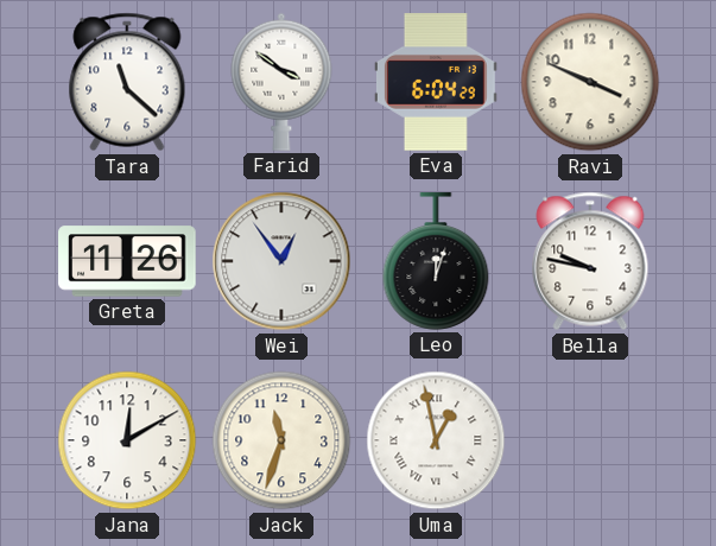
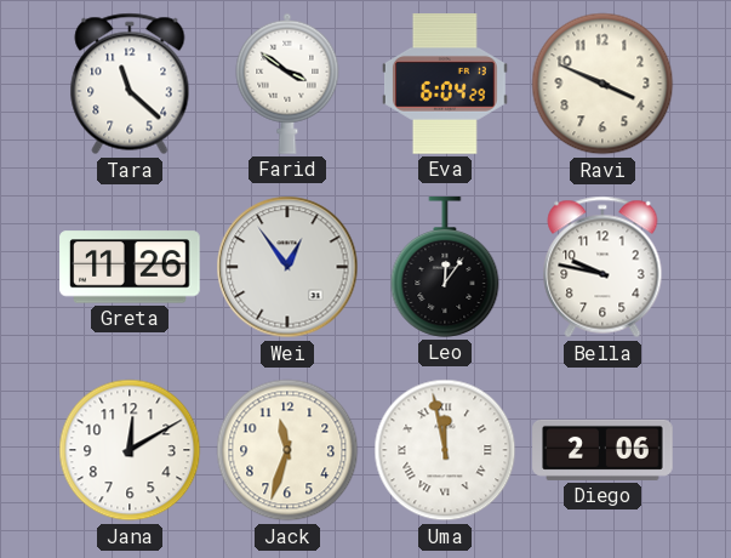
Leo: 12:03 -> 12:06 (445, 267)
Uma: 12:58 -> 11:58 (445, 450)
Diego: none -> 2:06 (602, 450)
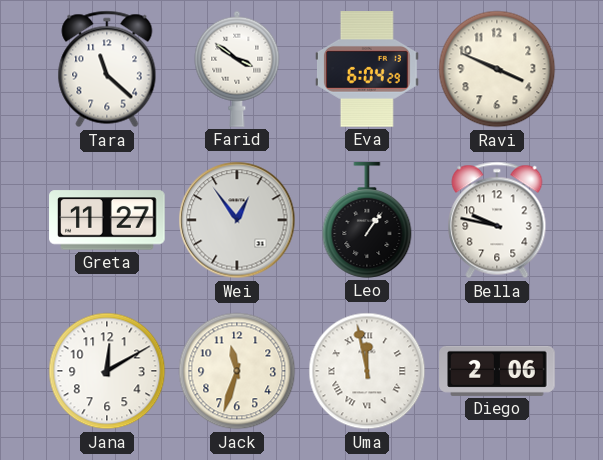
Greta: 11:26 -> 11:27 (107, 220)
Leo: 12:06 -> 1:06 (367, 220)
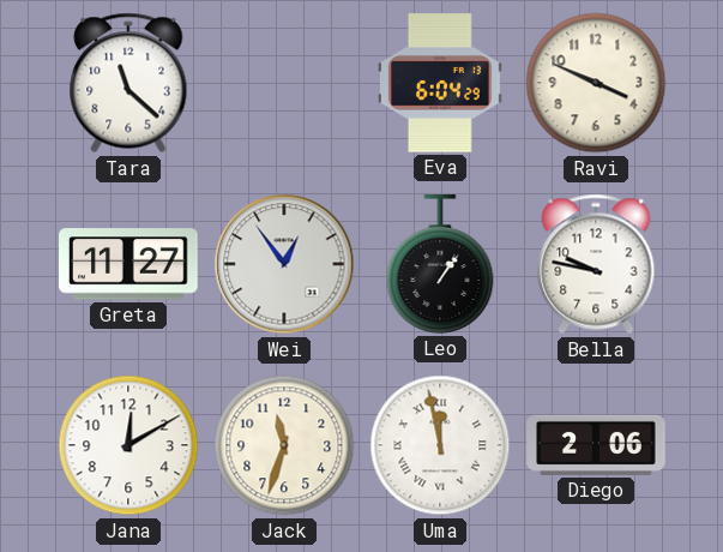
Farid: 3:51 -> none (237, 69)
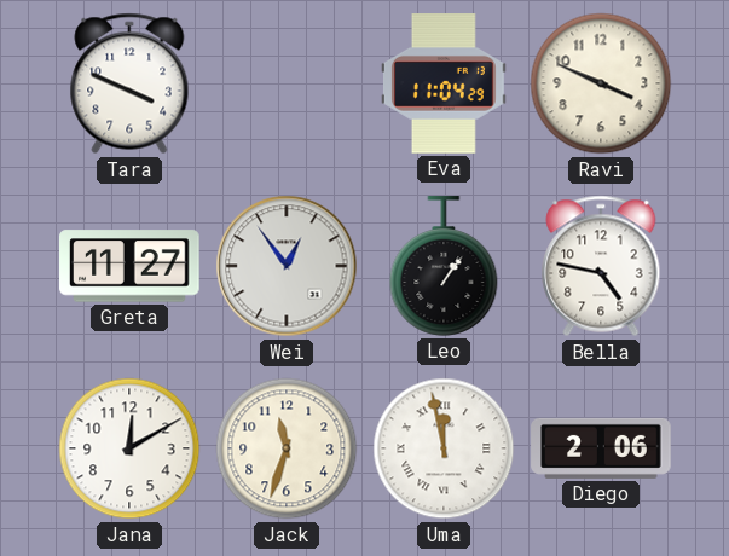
Tara: 11:22 -> 3:49 (129, 83)
Eva: 6:04 -> 11:04 (445, 83)
Bella: 9:47 -> 4:47 (601, 266)
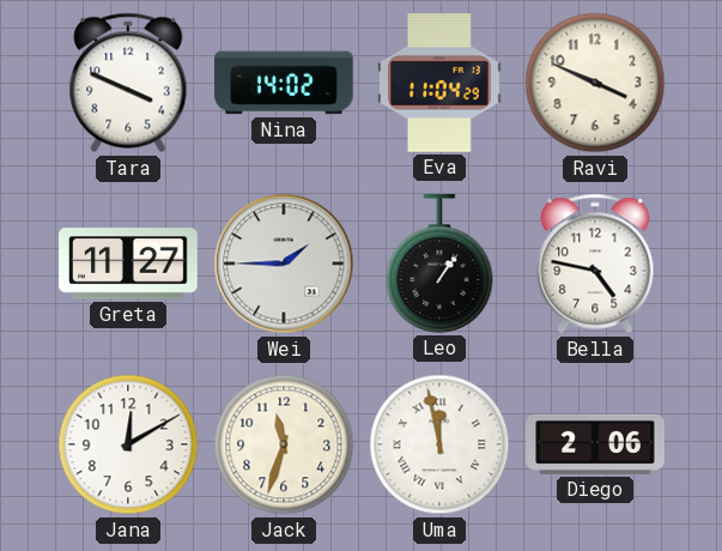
Nina: none -> 14:02 (284, 83)
Wei: 12:54 -> 1:45 (284, 264)
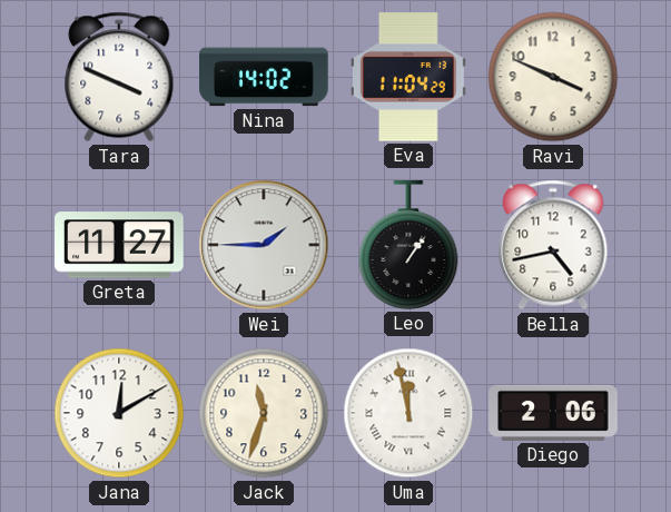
Bella: 4:47 -> 4:43 (553, 245)
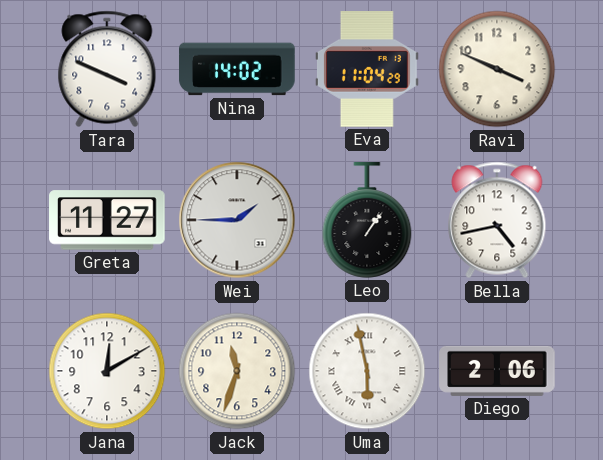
Uma: 11:58 -> 5:58 (367, 371)
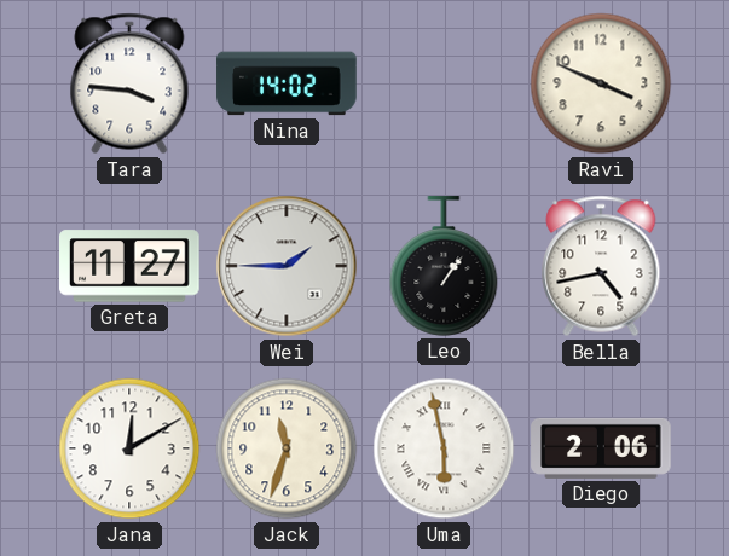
Tara: 3:49 -> 3:46 (129, 83)
Eva: 11:04 -> none (368, 69)
